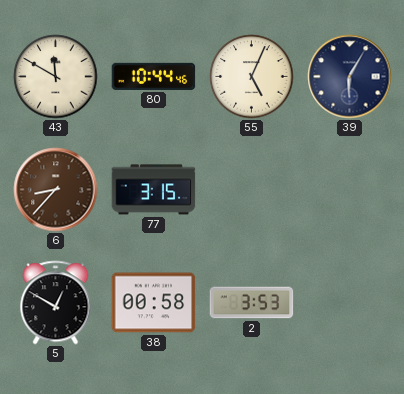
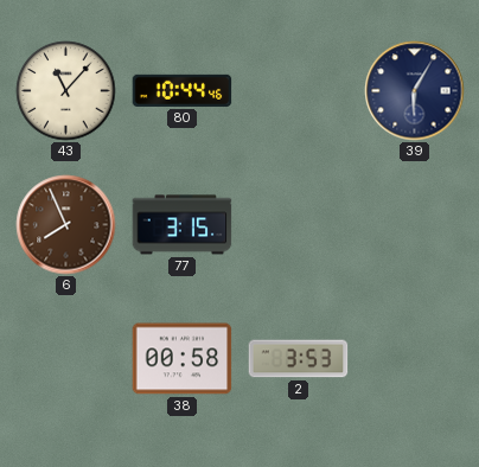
43: 11:50 -> 11:07 (66, 91)
55: 5:04 -> none (252, 77)
6: 8:37 -> 7:56 (66, 225)
5: 12:50 -> none (56, 303)
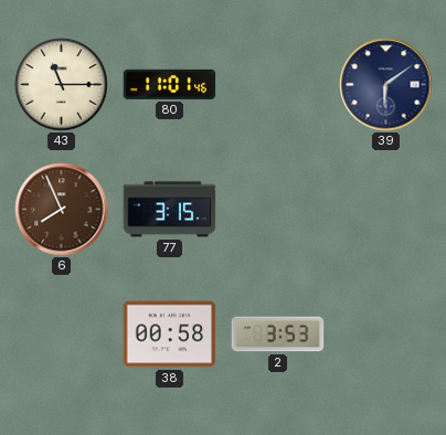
43: 11:07 -> 11:15 (62, 85)
80: 10:44 -> 11:01 (170, 84)
39: 6:05 -> 6:09 (386, 85)
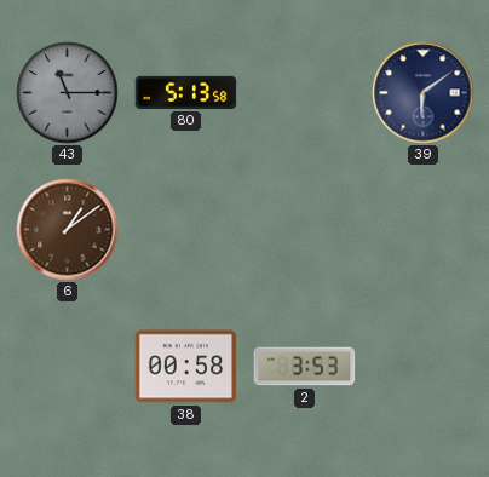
43 dial: cream -> grey (68, 93)
80: 11:01 -> 5:13 (186, 92)
6: 7:56 -> 1:09 (68, 230)
77: 3:15 -> none (170, 210)
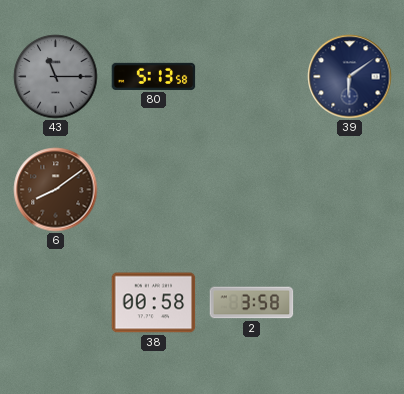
6: 1:09 -> 8:09 (56, 190)
2: 3:53 -> 3:58 (252, 303)
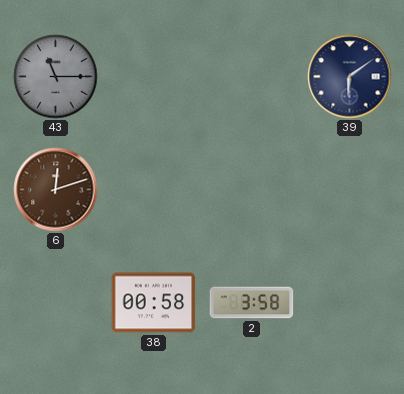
80: 5:13 -> none (154, 76)
6: 8:09 -> 12:12 (56, 190)
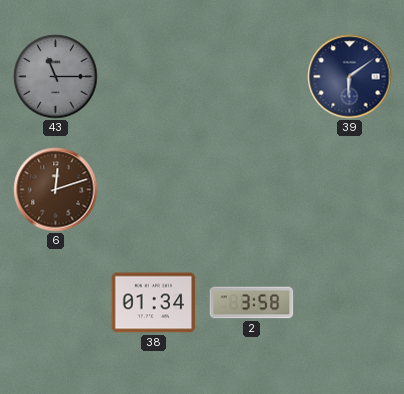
38: 00:58 -> 01:34 (154, 303)
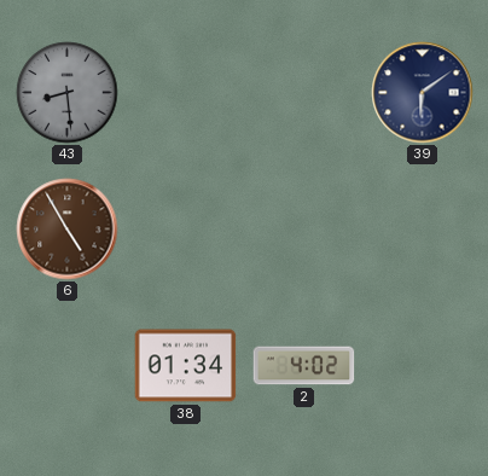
43: 11:15 -> 8:29 (68, 93)
6: 12:12 -> 4:55 (68, 230)
2: 3:58 -> 4:02 (304, 366)
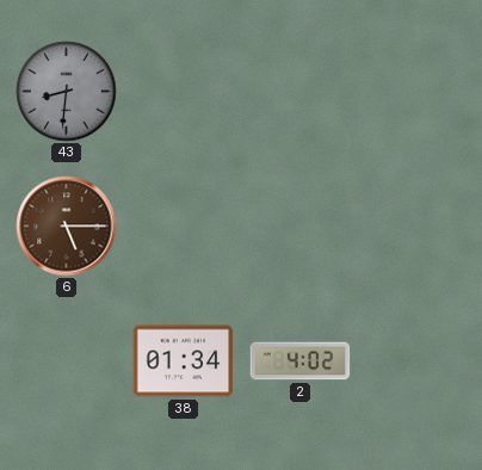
43: 8:29 -> 8:31 (67, 92)
39: 6:09 -> none (423, 93)
6: 4:55 -> 5:15 (67, 227)
